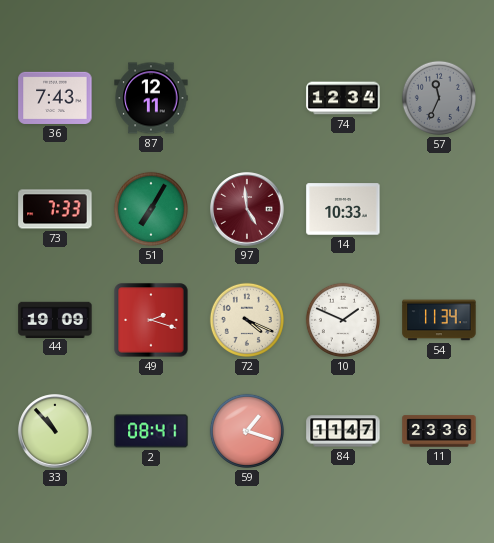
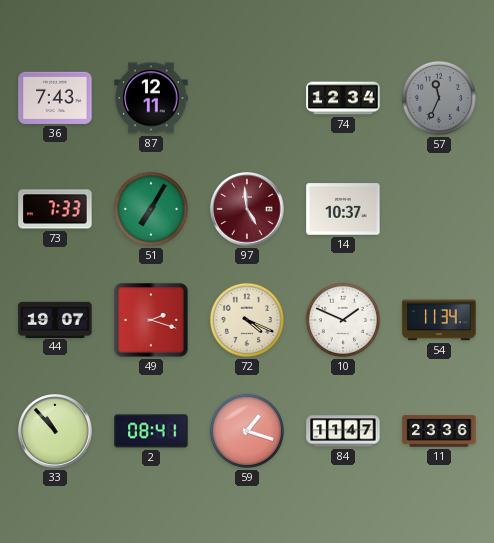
14: 10:33 -> 10:37 (343, 209)
44: 19:09 -> 19:07 (55, 319)
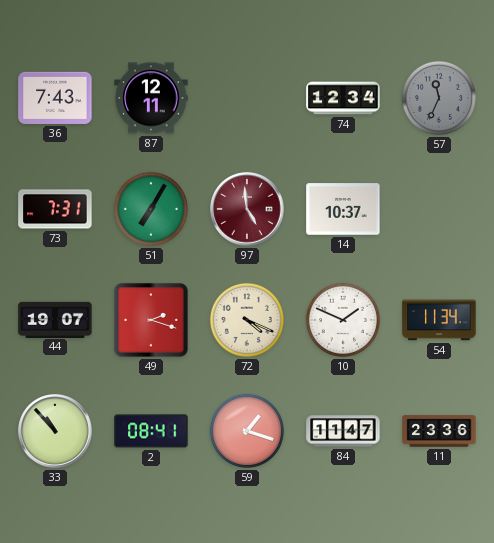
73: 7:33 -> 7:31 (55, 209)
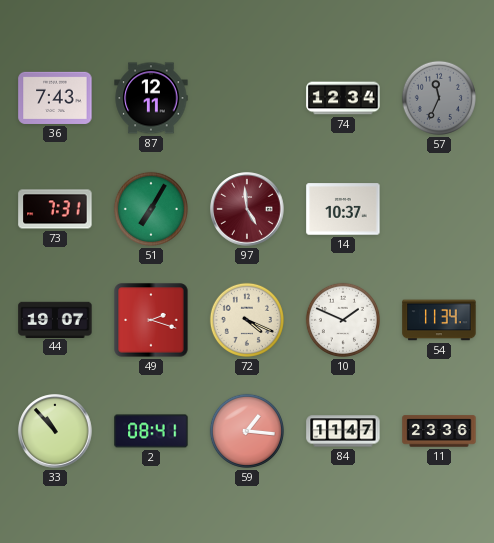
59: 1:18 -> 1:16 (247, 431)
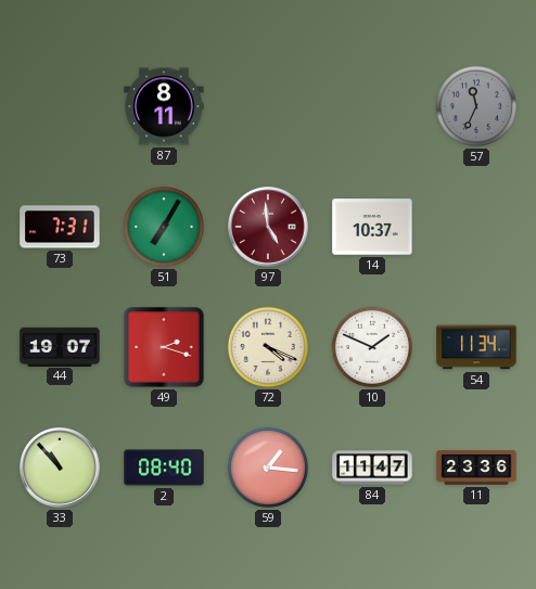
36: 7:43 -> none (55, 98)
87: 12:11 -> 8:11 (164, 106)
74: 12:34 -> none (343, 98)
2: 08:41 -> 08:40 (164, 468)
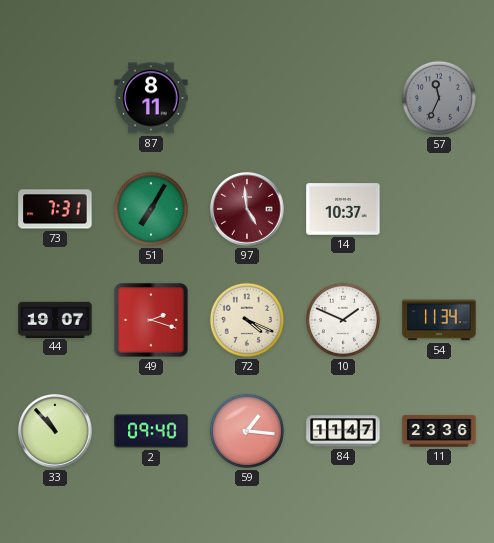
2: 08:40 -> 09:40 (151, 431)
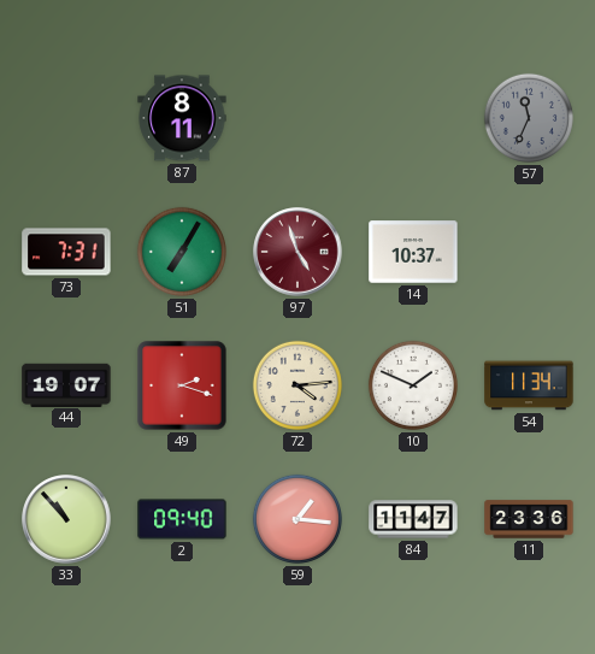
97: 4:59 -> 4:57 (297, 252)
72: 4:19 -> 4:14 (297, 385)
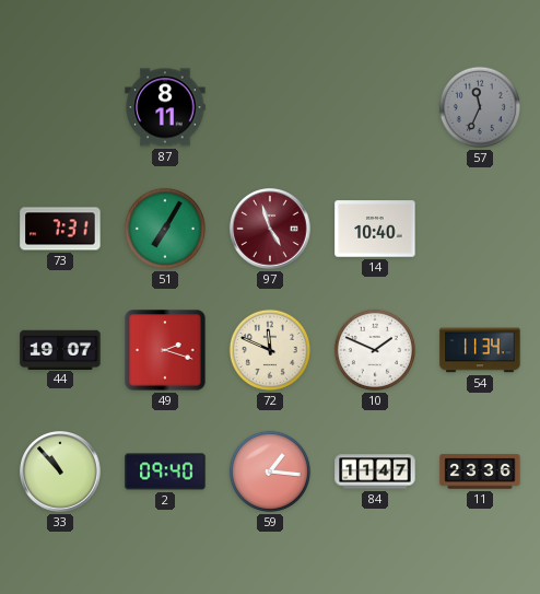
14: 10:37 -> 10:40 (375, 229)
72: 4:14 -> 11:49 (270, 350)
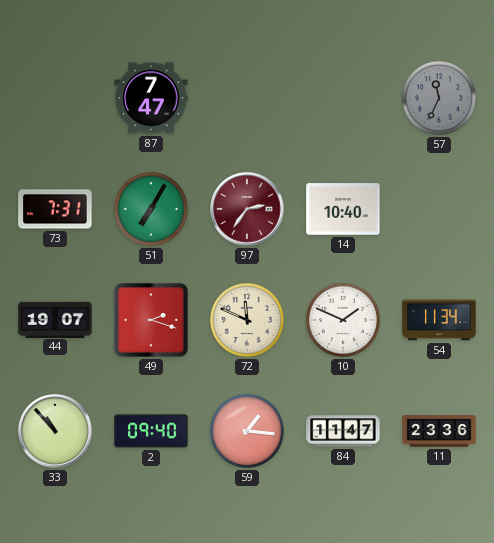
87: 8:11 -> 7:47 (151, 98)
97: 4:57 -> 2:36 (247, 209)
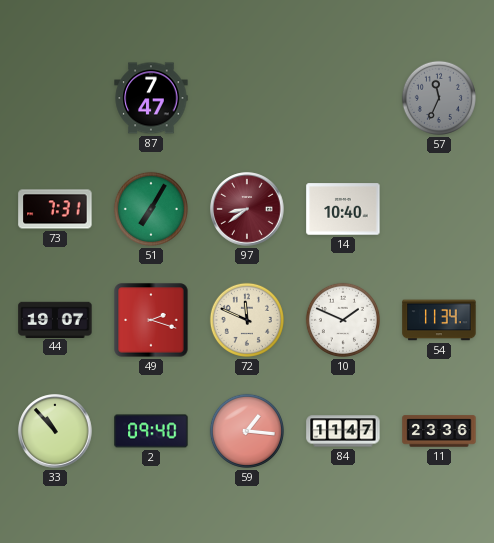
97: 2:36 -> 8:39 (247, 209)
